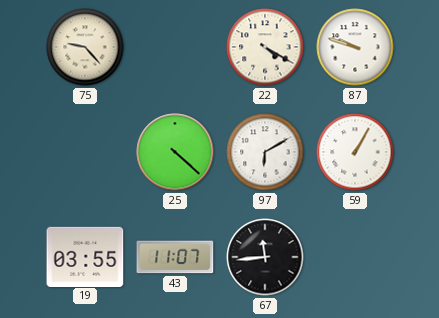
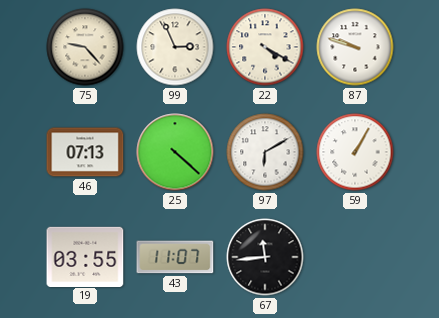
99: none -> 2:56 (175, 47)
46: none -> 07:13 (85, 152)
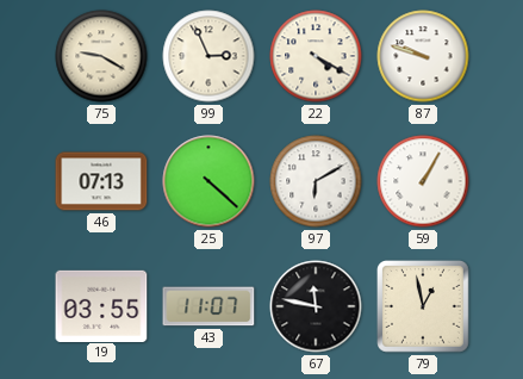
75: 9:23 -> 9:20 (101, 56)
67: 11:44 -> 11:47 (316, 306)
79: none -> 12:58 (424, 307)
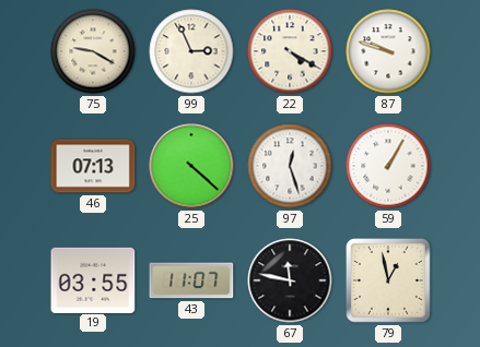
97: 6:10 -> 12:27 (290, 166)
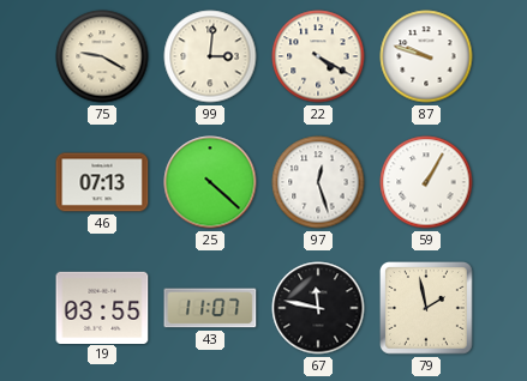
99: 2:56 -> 3:01 (210, 56)
79: 12:58 -> 1:58 (427, 309)
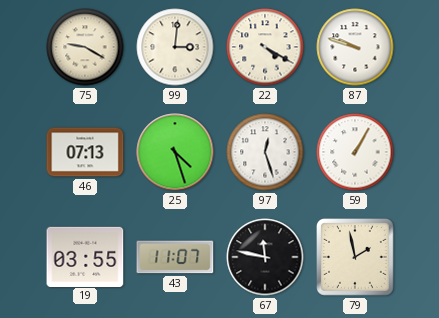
25: 4:22 -> 4:27 (175, 152)
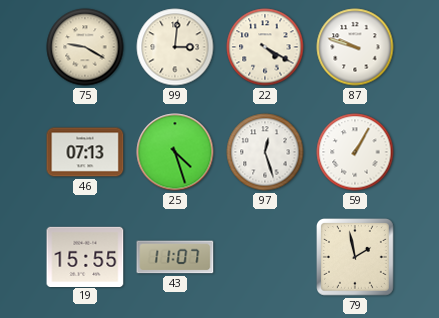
19: 03:55 -> 15:55 (85, 256)
67: 11:47 -> none (265, 257)
